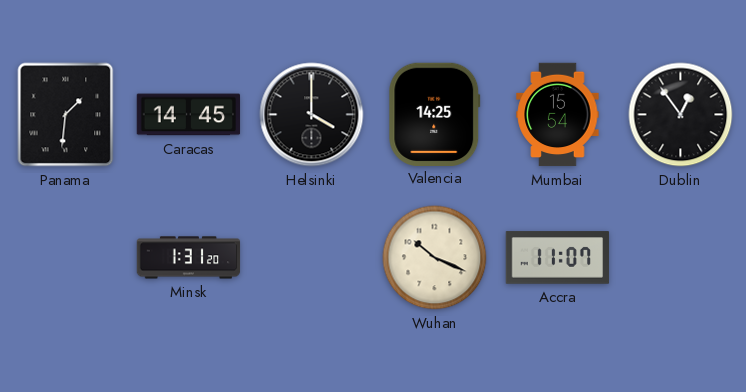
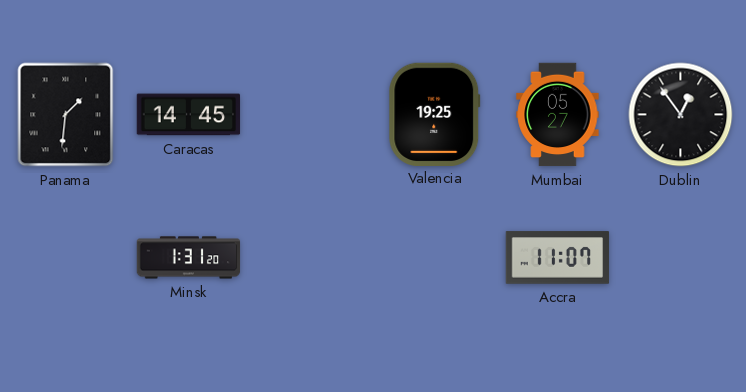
Helsinki: 4:00 -> none (312, 115)
Valencia: 14:25 -> 19:25 (435, 114)
Mumbai: 15:54 -> 05:27 (558, 115)
Wuhan: 10:19 -> none (435, 258)
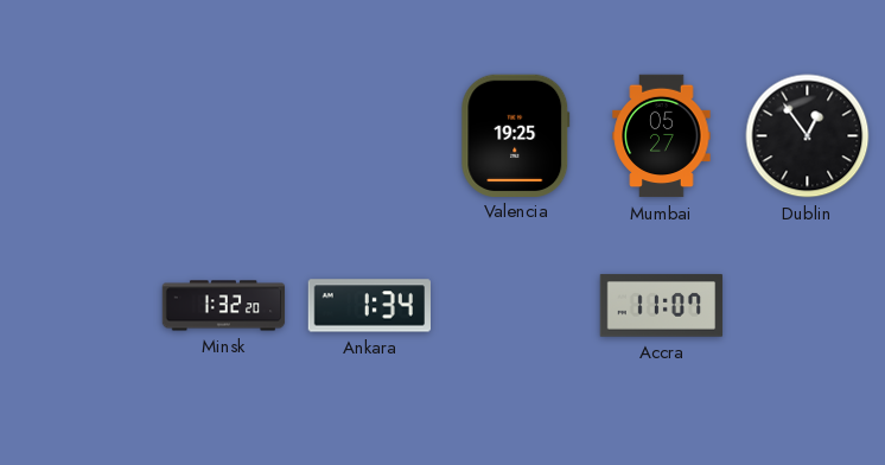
Panama: 1:31 -> none (66, 115)
Caracas: 14:45 -> none (189, 115)
Minsk: 1:31 -> 1:32 (224, 306)
Ankara: none -> 1:34 (369, 306)
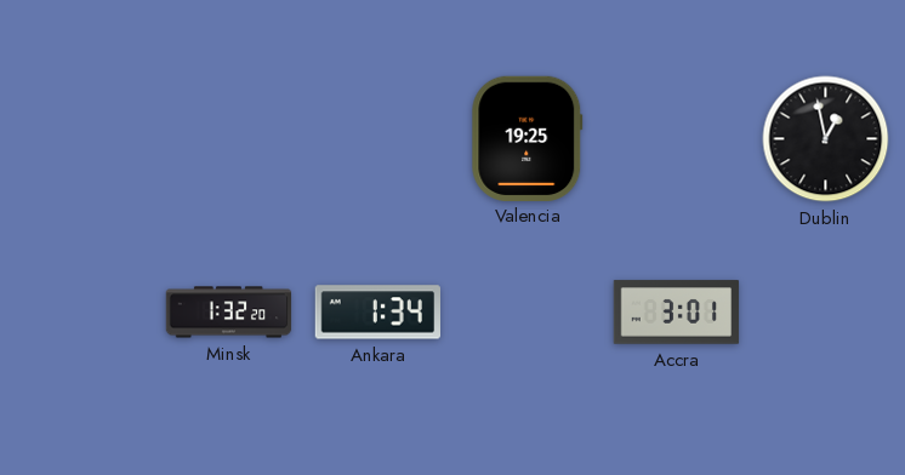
Mumbai: 05:27 -> none (662, 136)
Dublin: 12:54 -> 12:58 (826, 139)
Accra: 11:07 -> 3:01 (677, 313)
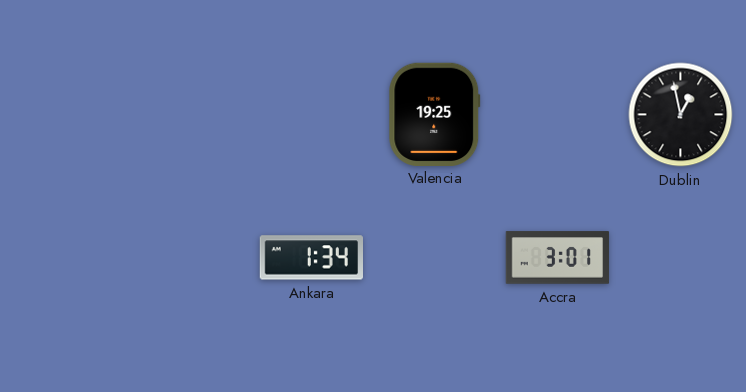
Minsk: 1:32 -> none (229, 313)
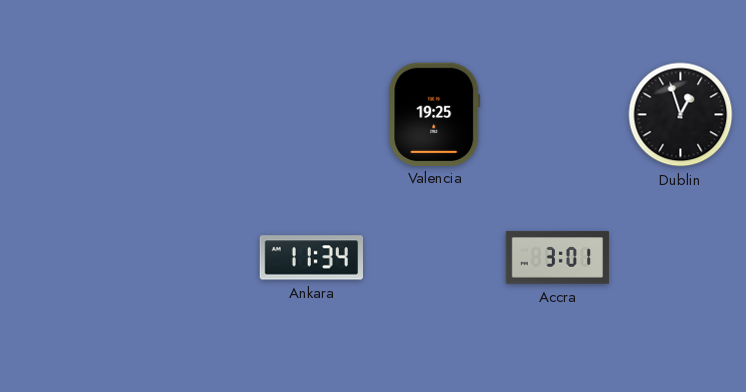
Dublin: 12:58 -> 12:57 (681, 115)
Ankara: 1:34 -> 11:34 (311, 258)
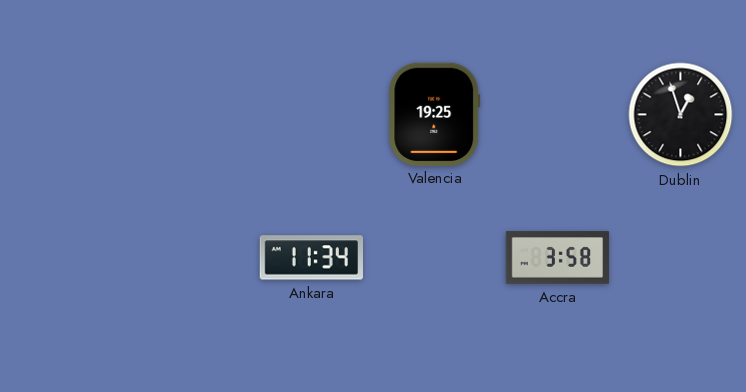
Accra: 3:01 -> 3:58 (558, 258)
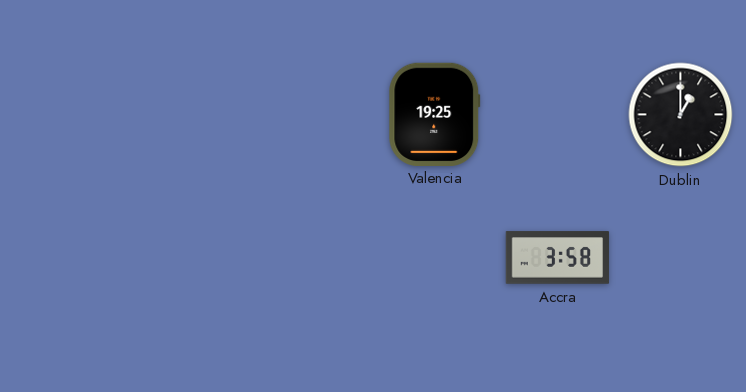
Dublin: 12:57 -> 1:00 (681, 115)
Ankara: 11:34 -> none (311, 258)
